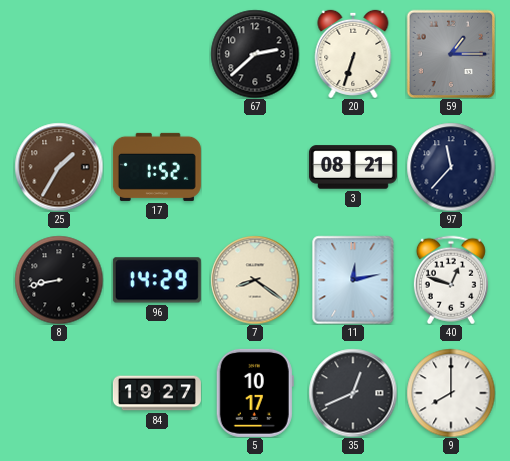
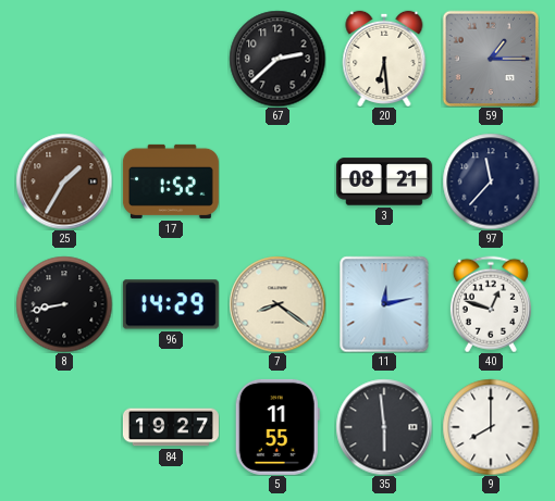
20: 6:33 -> 6:29 (384, 59)
5: 10:17 -> 11:55 (277, 427)
35: 12:41 -> 5:59 (384, 427)
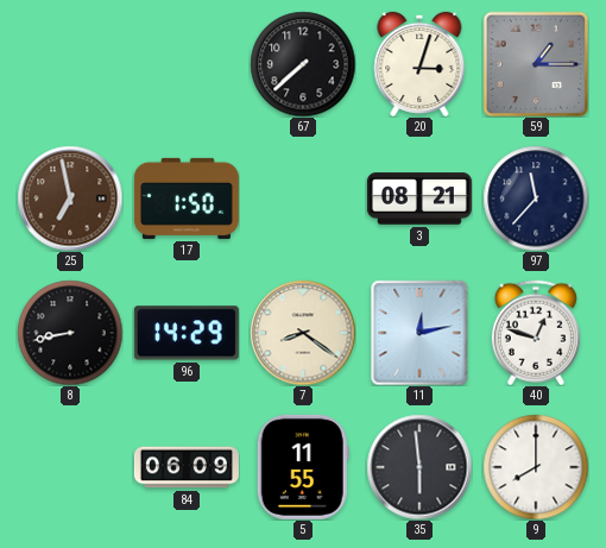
67: 2:38 -> 7:38 (303, 64)
20: 6:29 -> 3:03 (419, 64)
25: 1:35 -> 6:58 (70, 199)
17: 1:52 -> 1:50 (187, 199)
84: 19:27 -> 06:09 (187, 467)
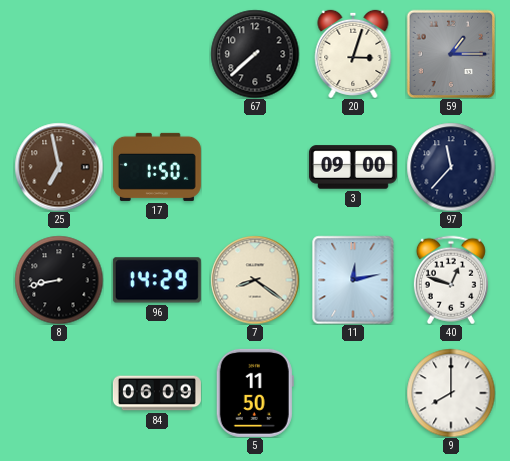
3: 08:21 -> 09:00 (353, 167)
5: 11:55 -> 11:50 (255, 393)
35: 5:59 -> none (419, 467)
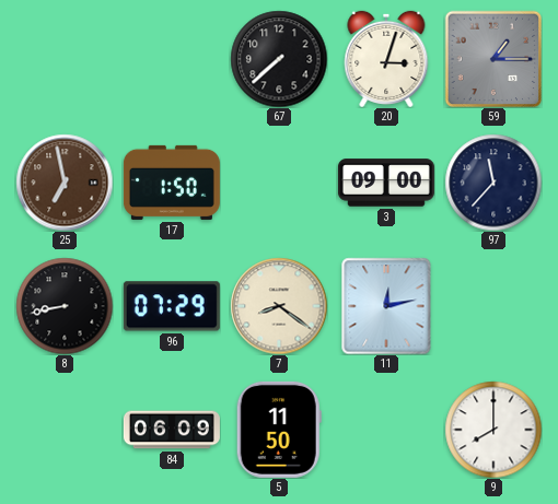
96: 14:29 -> 07:29 (172, 306)
40: 12:48 -> none (451, 280)
